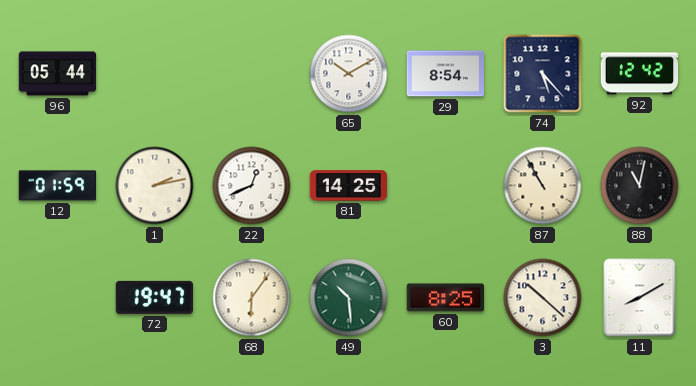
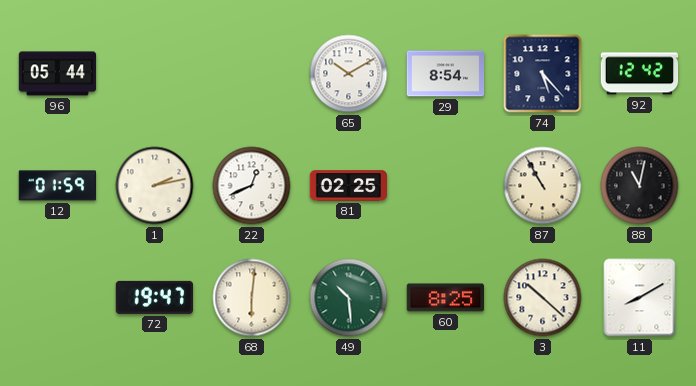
81: 14:25 -> 02:25 (349, 186)
68: 6:06 -> 6:01 (252, 298)
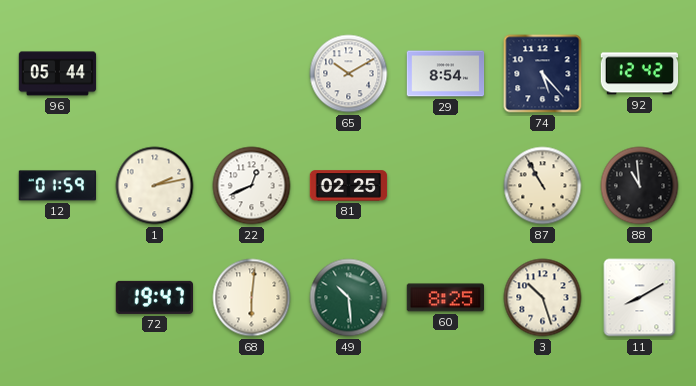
88: 11:02 -> 10:59 (640, 186)
3: 10:22 -> 10:27 (543, 298)
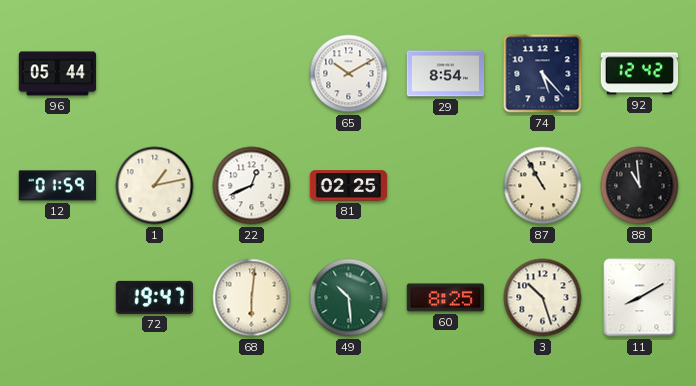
1: 2:13 -> 1:13 (155, 186)
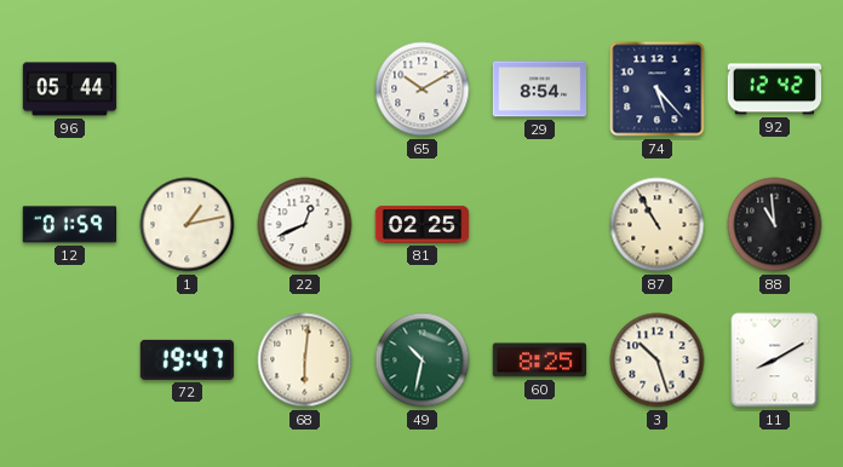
49: 10:29 -> 10:32 (423, 361)
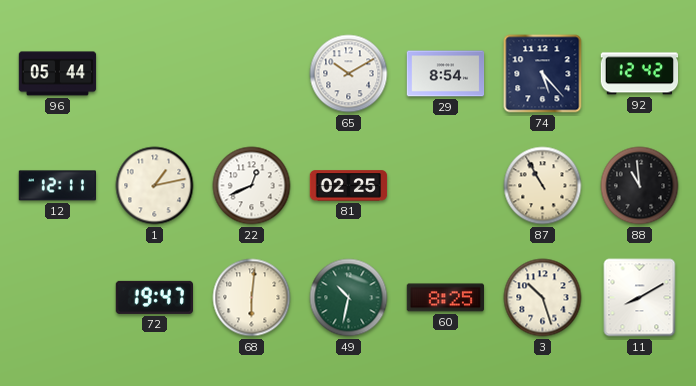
12: 01:59 -> 12:11 (57, 186)
